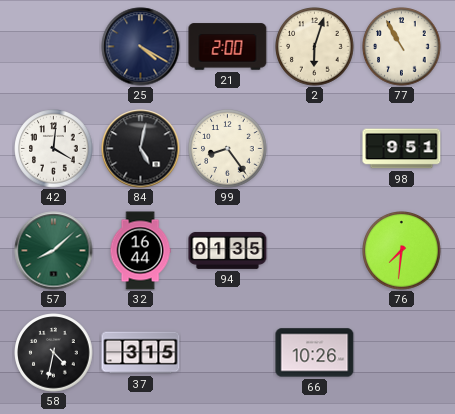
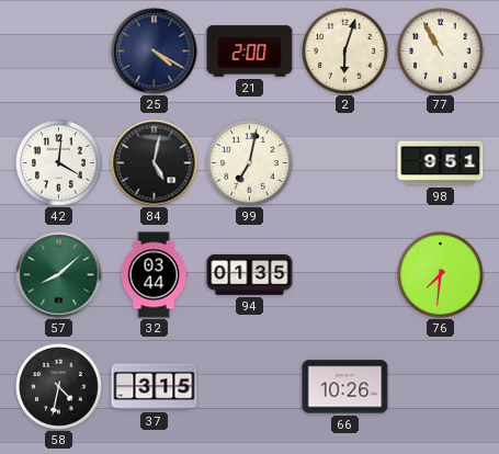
99: 8:24 -> 7:02 (250, 163)
32: 16:44 -> 03:44 (154, 275)
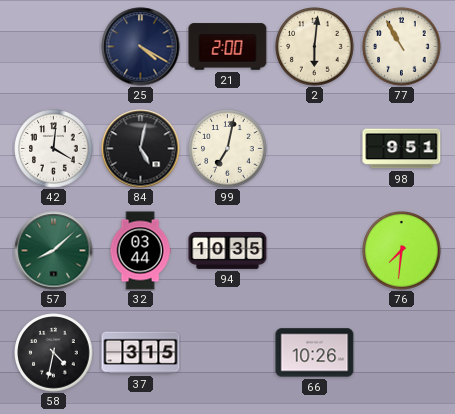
2: 6:03 -> 6:01 (315, 47)
94: 01:35 -> 10:35 (228, 250)
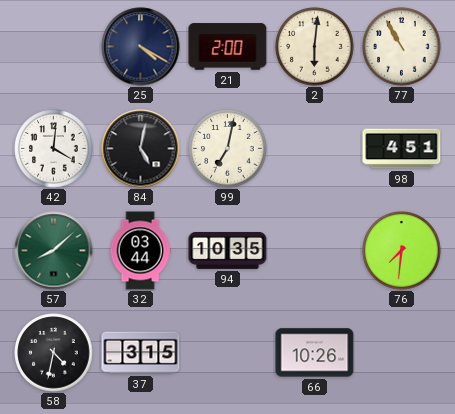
98: 9:51 -> 4:51 (402, 149)
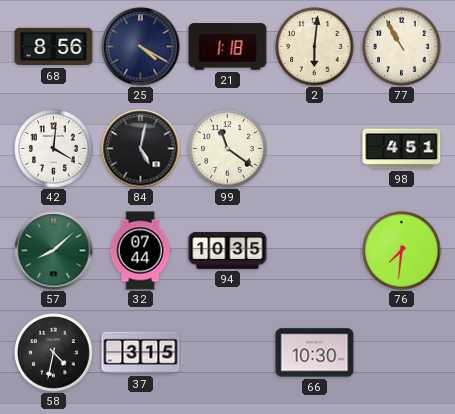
68: none -> 8:56 (54, 47)
21: 2:00 -> 1:18 (228, 47)
99: 7:02 -> 11:21 (228, 149)
32: 03:44 -> 07:44 (140, 251)
66: 10:26 -> 10:30 (315, 353)
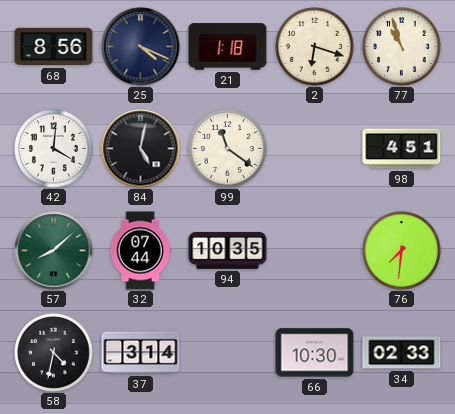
25: 4:20 -> 4:19 (141, 47)
2: 6:01 -> 6:18 (315, 47)
77: 10:55 -> 10:57 (402, 47)
37: 3:15 -> 3:14 (141, 353)
34: none -> 02:33 (402, 353)
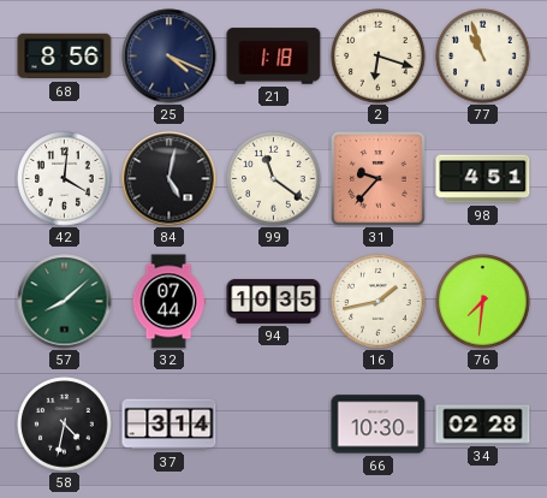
31: none -> 9:37 (379, 179)
16: none -> 1:43 (379, 302)
34: 02:33 -> 02:28 (483, 425)
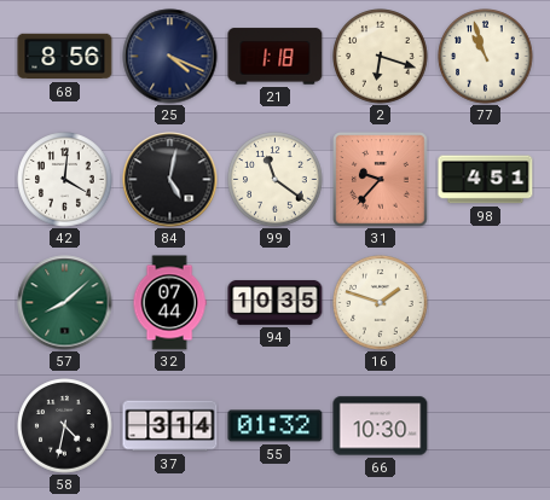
16: 1:43 -> 1:48 (381, 303)
76: 7:31 -> none (483, 302)
55: none -> 01:32 (276, 426)
34: 02:28 -> none (483, 425)
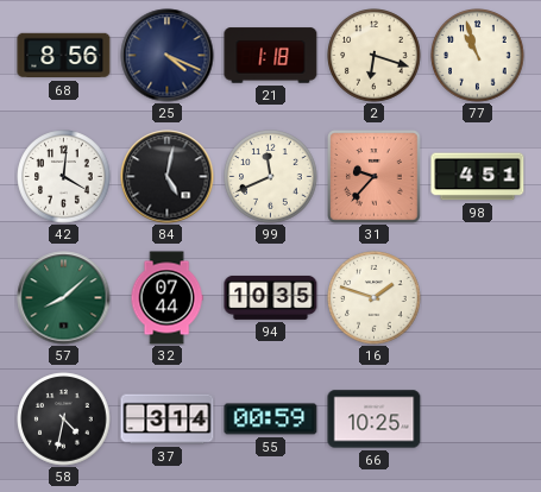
99: 11:21 -> 11:41 (271, 177)
55: 01:32 -> 00:59 (271, 420)
66: 10:30 -> 10:25 (375, 420)
